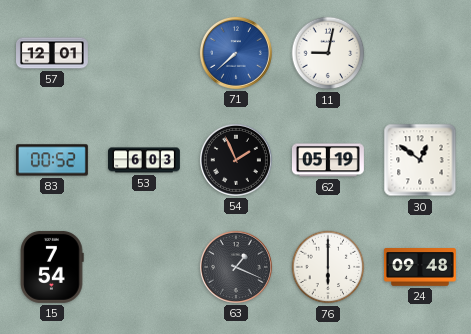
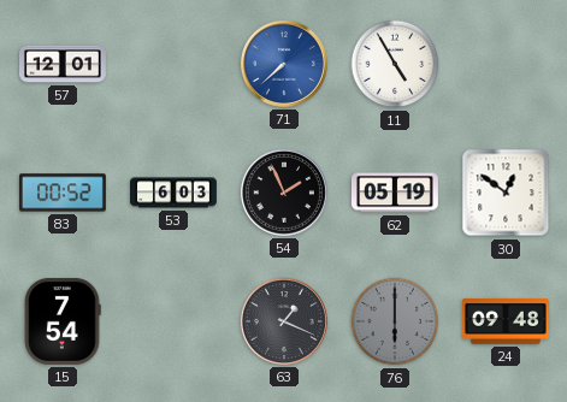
11: 9:02 -> 4:55 (395, 64)
76 dial: white -> grey (395, 321)
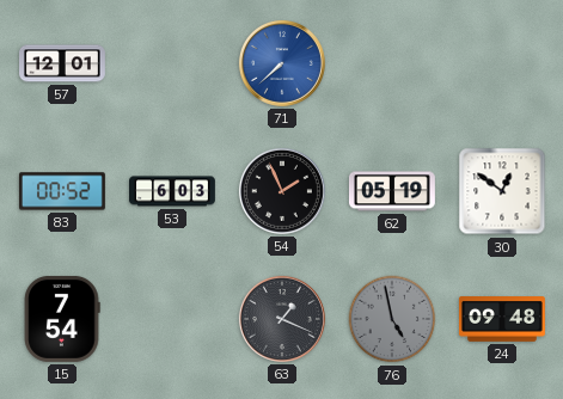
11: 4:55 -> none (395, 64)
76: 6:00 -> 4:58 (392, 319)
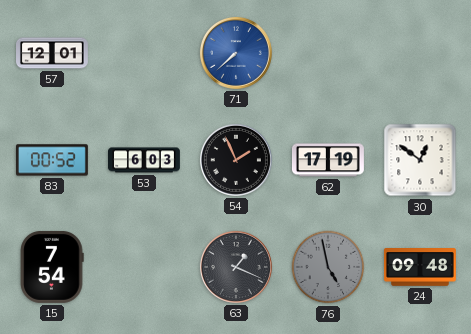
62: 05:19 -> 17:19 (328, 160)
